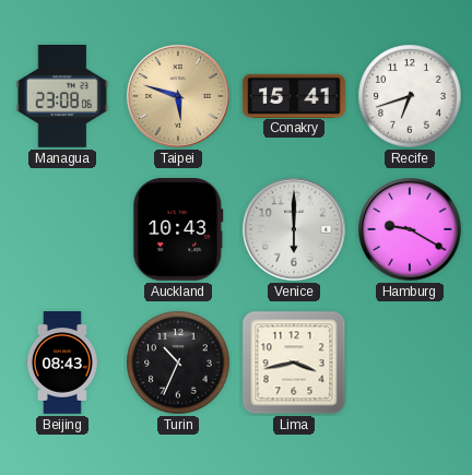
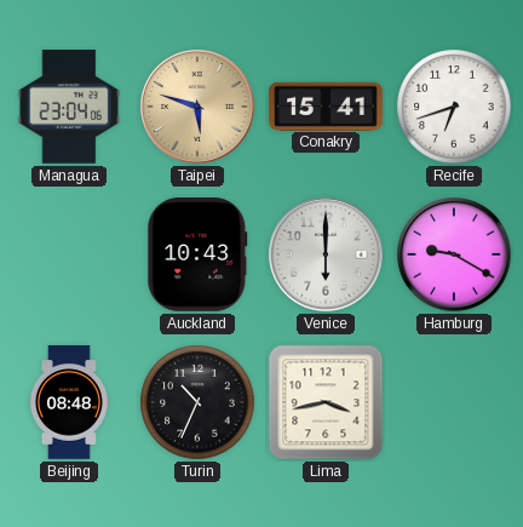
Managua: 23:08 -> 23:04 (69, 108)
Beijing: 08:43 -> 08:48 (69, 402)
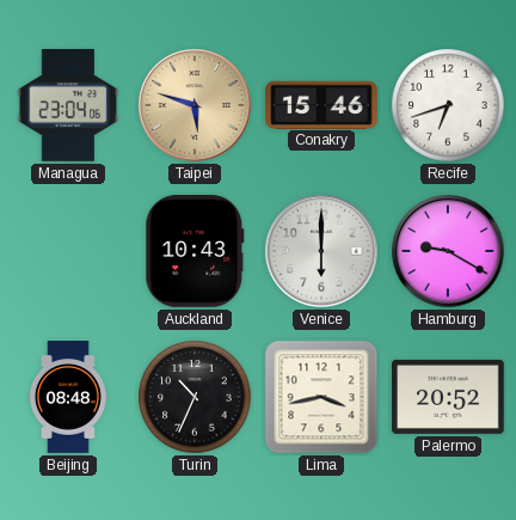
Conakry: 15:41 -> 15:46 (321, 104)
Palermo: none -> 20:52 (449, 397)
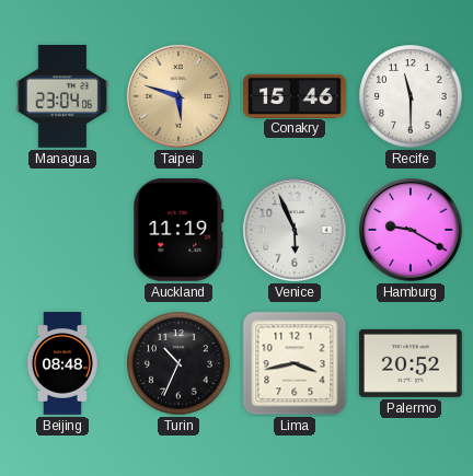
Recife: 6:42 -> 11:30 (411, 96)
Auckland: 10:43 -> 11:19 (178, 231)
Venice: 6:00 -> 5:56 (295, 230)
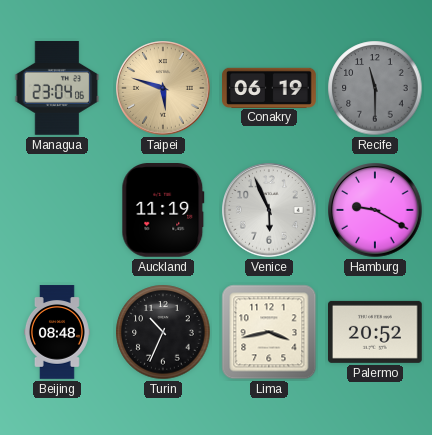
Conakry: 15:46 -> 06:19 (269, 87)
Recife dial: white -> grey (375, 88)
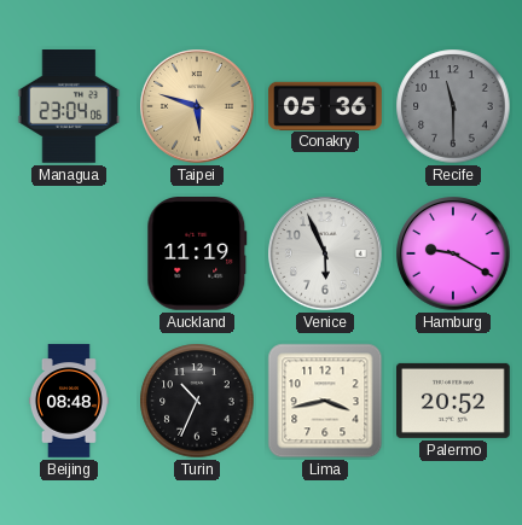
Conakry: 06:19 -> 05:36 (325, 105)
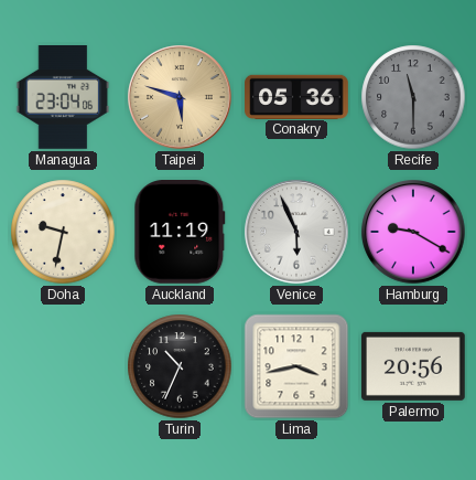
Doha: none -> 9:32 (63, 232)
Beijing: 08:48 -> none (69, 401)
Palermo: 20:52 -> 20:56 (414, 366)
